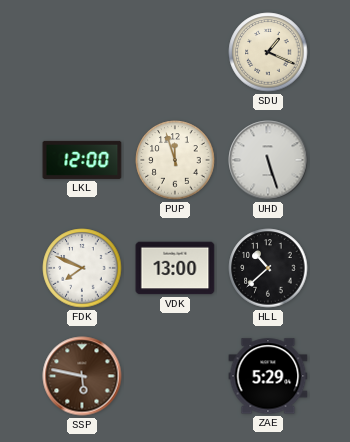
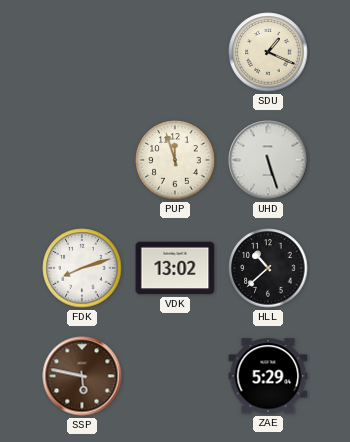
LKL: 12:00 -> none (82, 160)
FDK: 7:49 -> 8:12 (82, 268)
VDK: 13:00 -> 13:02 (175, 268)
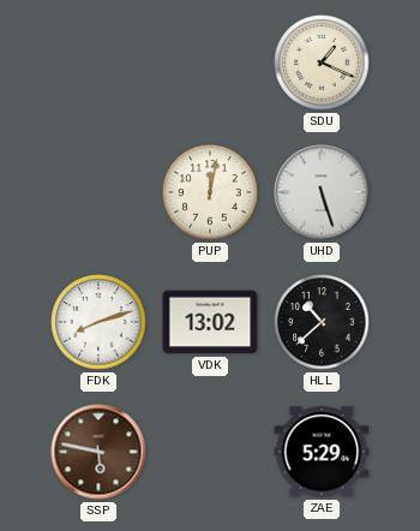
PUP: 11:57 -> 12:02 (210, 192)
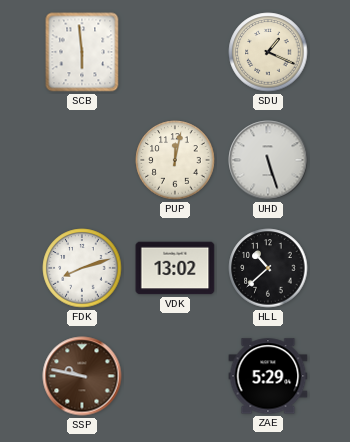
SCB: none -> 5:59 (82, 52)
SSP: 5:47 -> 9:47 (82, 376)
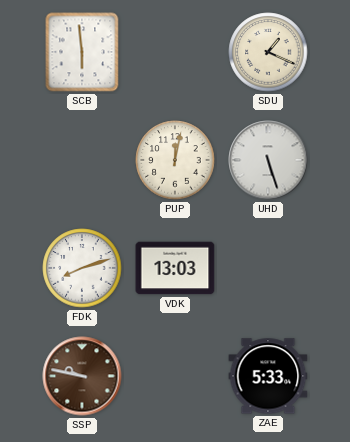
VDK: 13:02 -> 13:03 (175, 268)
HLL: 10:38 -> none (268, 268)
ZAE: 5:29 -> 5:33 (268, 376)
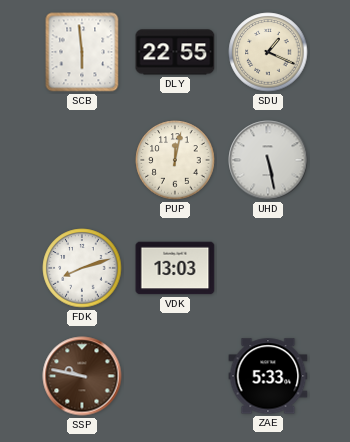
DLY: none -> 22:55 (175, 52)
UHD: 5:27 -> 5:28 (268, 160)
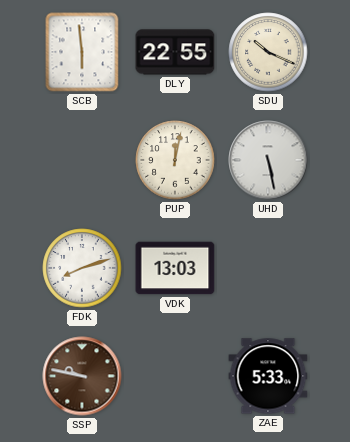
SDU: 1:19 -> 10:19 (268, 52)
